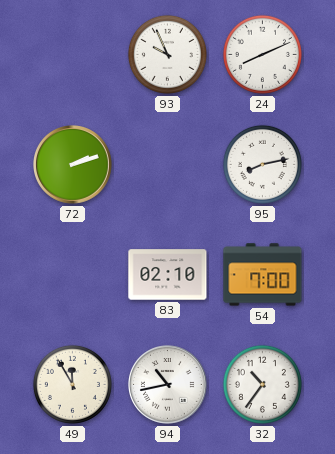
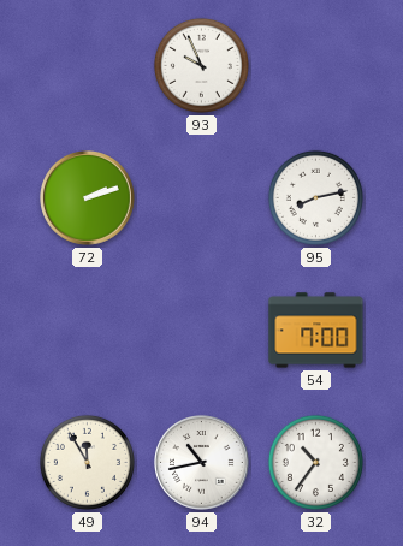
24: 8:11 -> none (262, 54)
83: 02:10 -> none (168, 275)
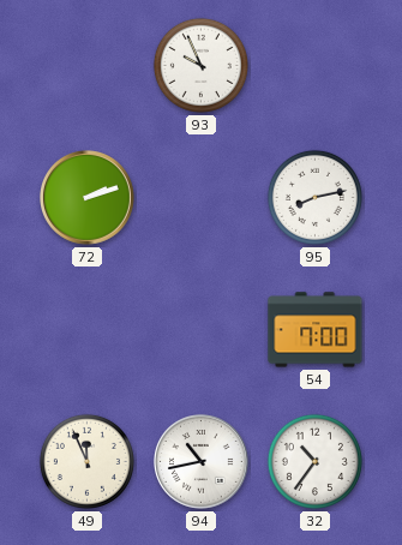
49: 11:55 -> 11:56 (86, 461)
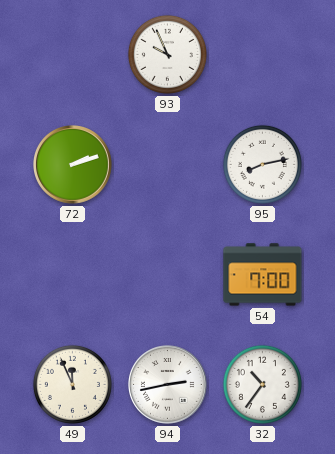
94: 10:43 -> 2:43 (168, 385)
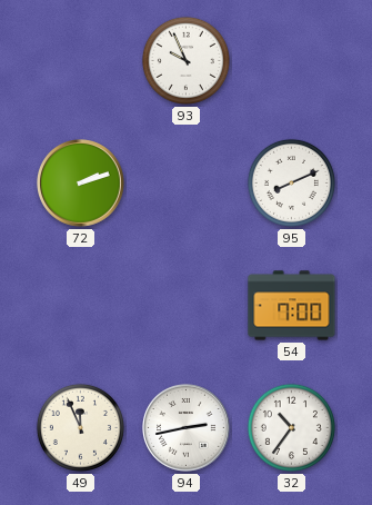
95: 8:13 -> 8:11 (291, 182)
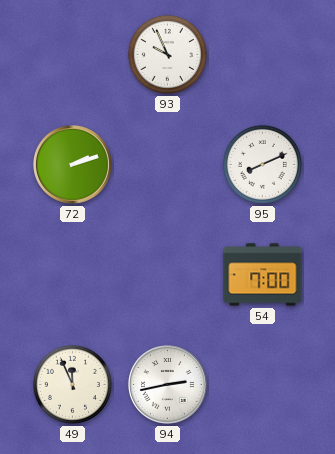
32: 10:36 -> none (291, 427)
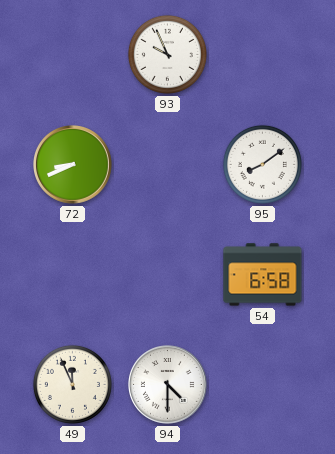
72: 2:12 -> 8:41 (73, 165)
95: 8:11 -> 8:09 (262, 164)
54: 7:00 -> 6:58 (263, 275)
94: 2:43 -> 4:30 (168, 385)
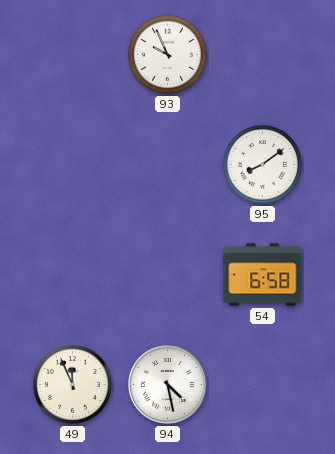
72: 8:41 -> none (73, 165)
94: 4:30 -> 4:28 (168, 385)
